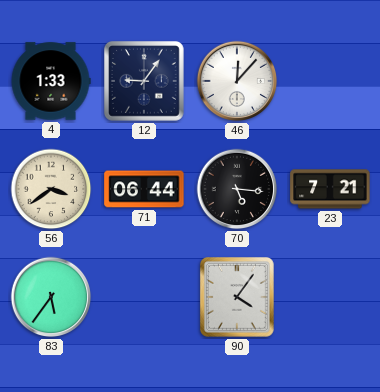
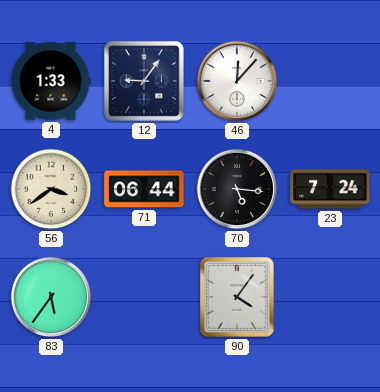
23: 7:21 -> 7:24 (330, 189)
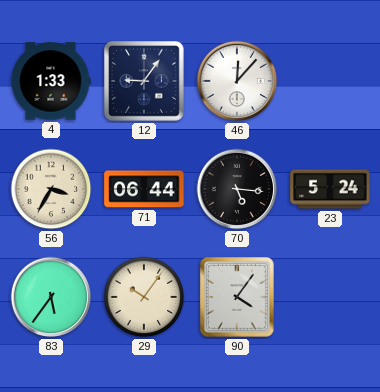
56: 3:39 -> 3:35 (51, 189)
23: 7:24 -> 5:24 (330, 189)
29: none -> 10:06 (144, 297)
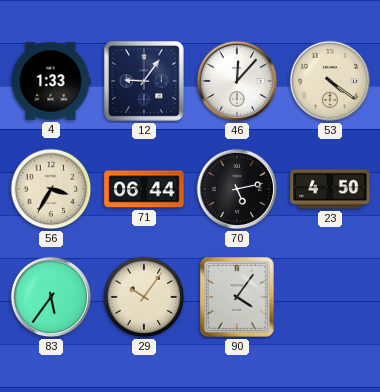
53: none -> 4:21 (330, 81)
70: 5:16 -> 5:13 (237, 189)
23: 5:24 -> 4:50 (330, 189)
